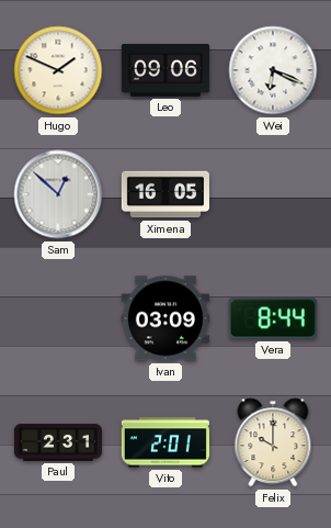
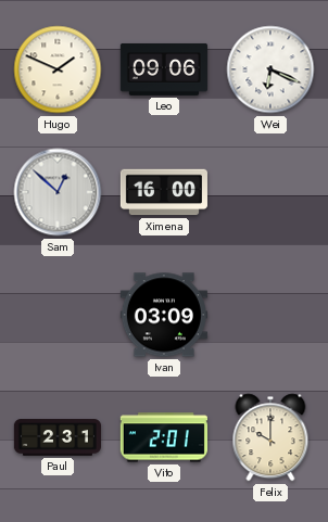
Ximena: 16:05 -> 16:00 (164, 192)
Vera: 8:44 -> none (273, 318)
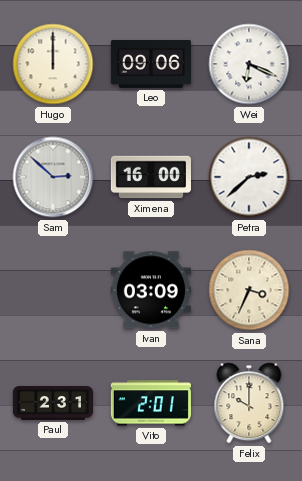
Hugo: 1:49 -> 12:00 (53, 64)
Sam: 12:52 -> 2:52 (53, 177)
Petra: none -> 2:38 (249, 177)
Sana: none -> 3:34 (249, 290)
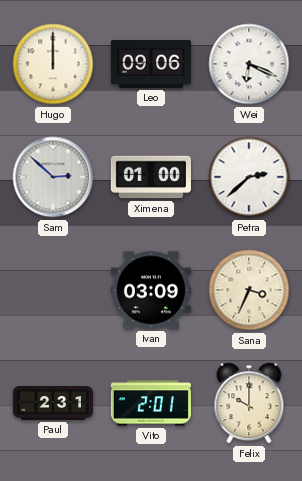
Ximena: 16:00 -> 01:00 (151, 177)
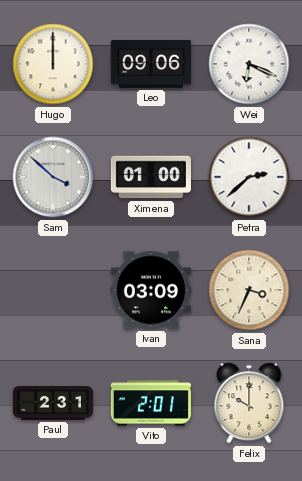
Sam: 2:52 -> 3:52 (53, 177)
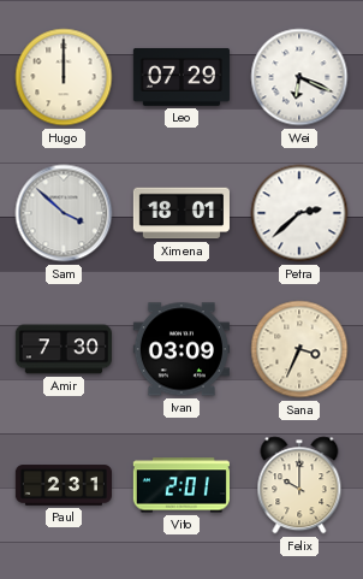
Leo: 09:06 -> 07:29 (181, 77)
Ximena: 01:00 -> 18:01 (181, 213)
Amir: none -> 7:30 (64, 349)
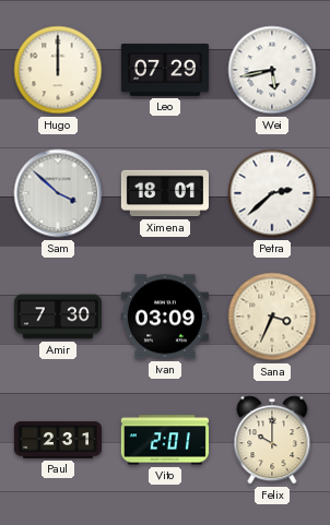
Wei: 6:19 -> 5:43 (272, 70)
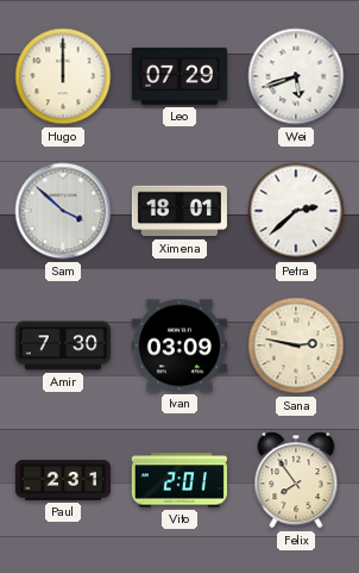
Wei: 5:43 -> 5:42 (296, 76)
Sana: 3:34 -> 2:47 (296, 345)
Felix: 10:00 -> 7:54 (296, 480)
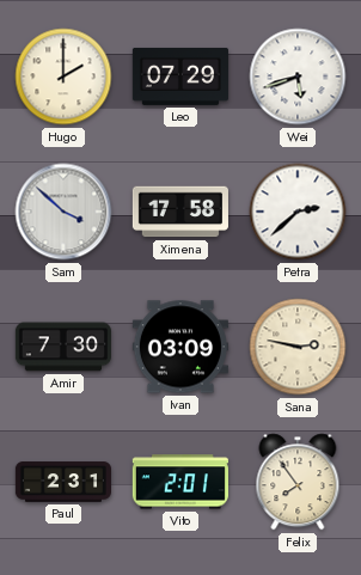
Hugo: 12:00 -> 2:00 (63, 77)
Ximena: 18:01 -> 17:58 (180, 212)
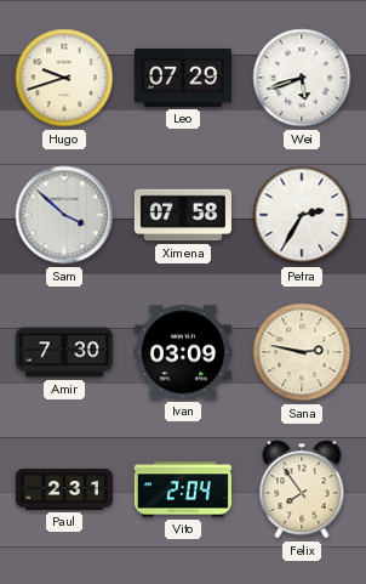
Hugo: 2:00 -> 9:42 (64, 78)
Ximena: 17:58 -> 07:58 (183, 215)
Petra: 2:38 -> 2:35 (302, 215)
Vito: 2:01 -> 2:04 (183, 489)
